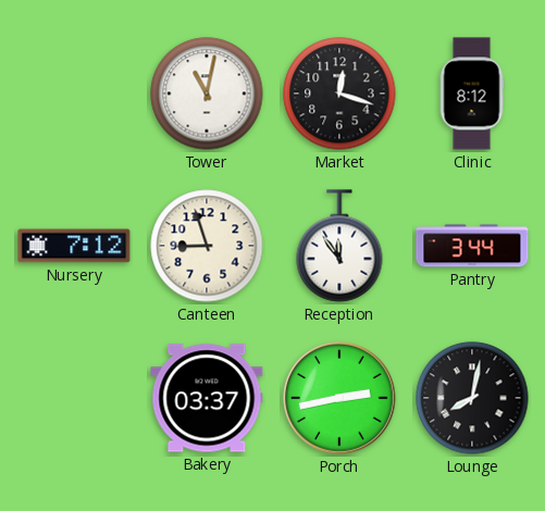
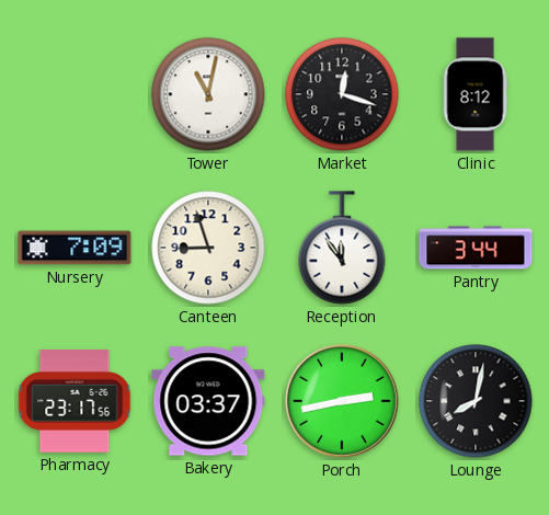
Nursery: 7:12 -> 7:09 (75, 248)
Pharmacy: none -> 23:17 (75, 402)
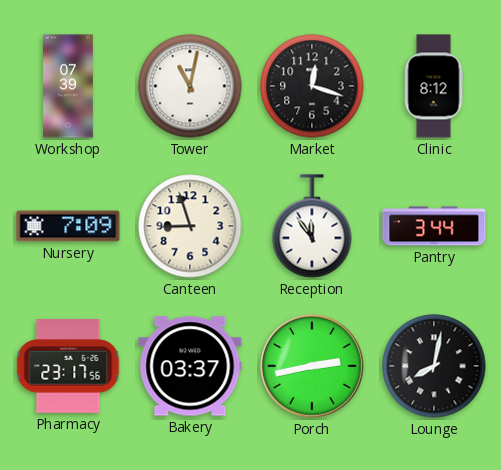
Workshop: none -> 07:39 (69, 86)
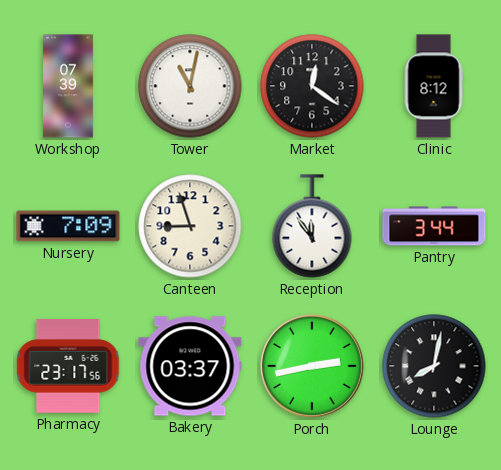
Market: 12:18 -> 12:21 (312, 86)
